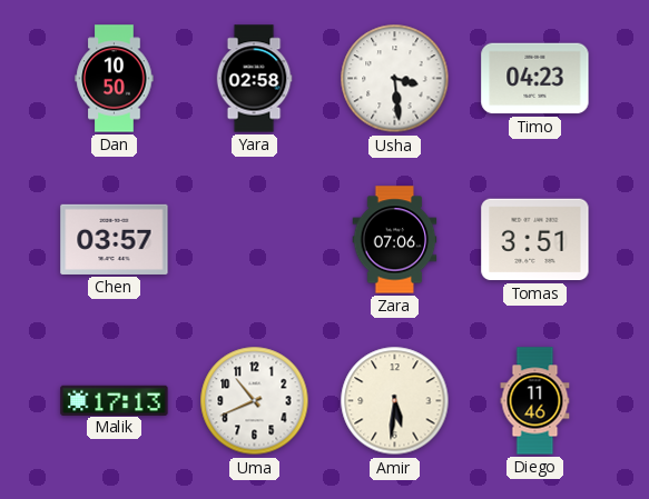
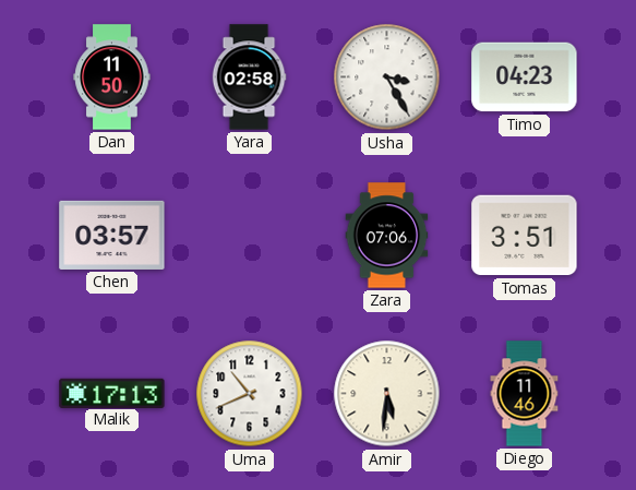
Dan: 10:50 -> 11:50 (112, 77)
Usha: 3:29 -> 3:25 (387, 77)
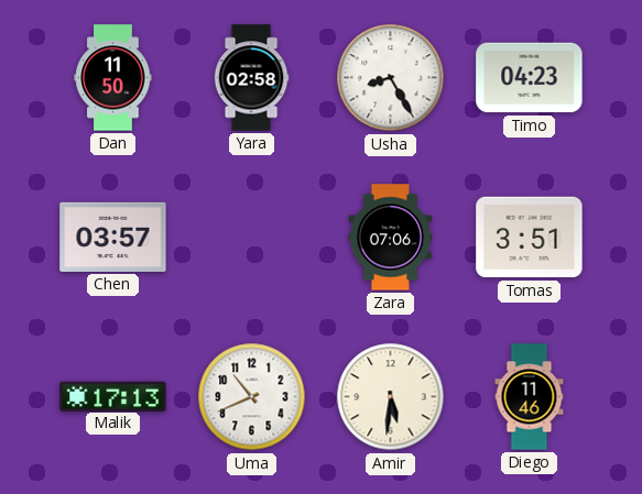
Usha: 3:25 -> 8:25 (391, 78)
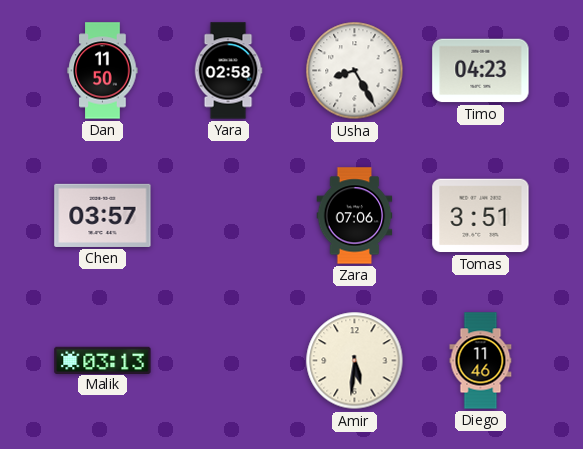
Malik: 17:13 -> 03:13 (103, 360)
Uma: 10:41 -> none (252, 397)
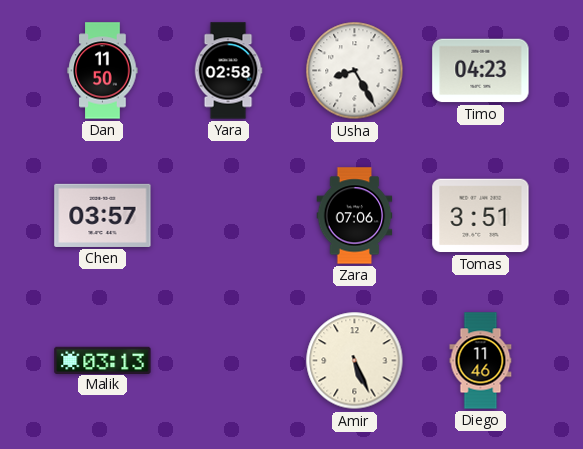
Amir: 5:31 -> 5:26 (355, 361)
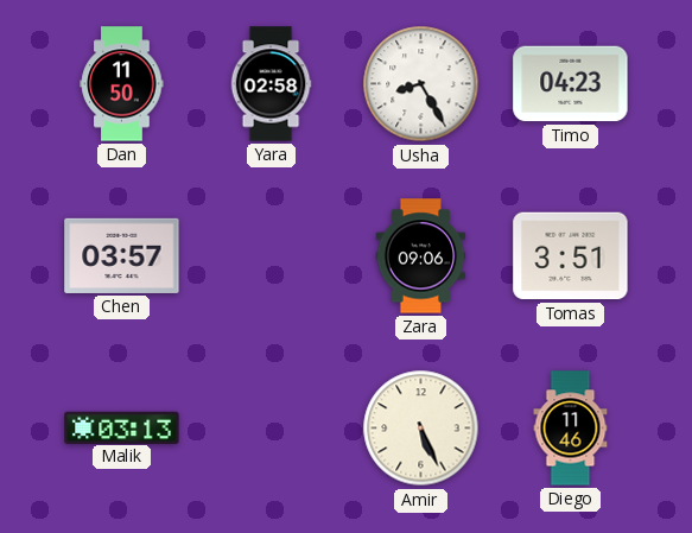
Zara: 07:06 -> 09:06 (421, 256)
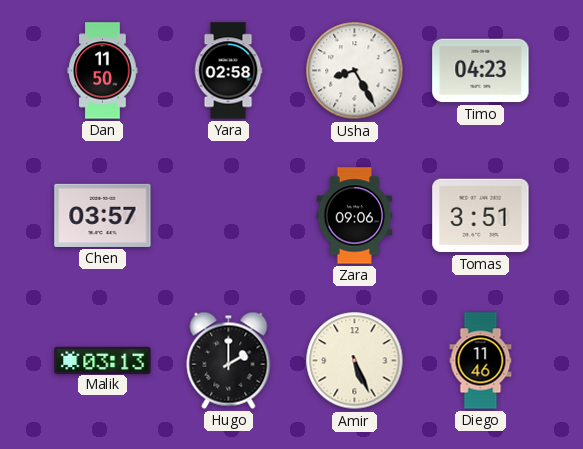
Hugo: none -> 2:00 (229, 360)
